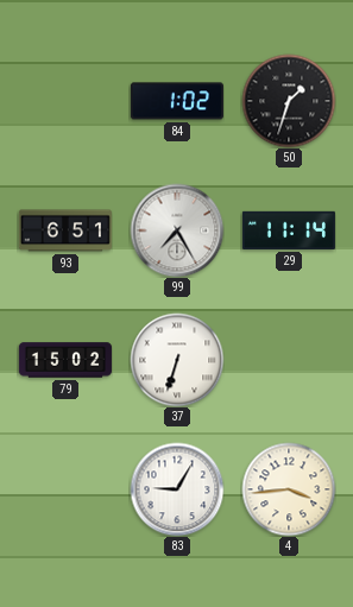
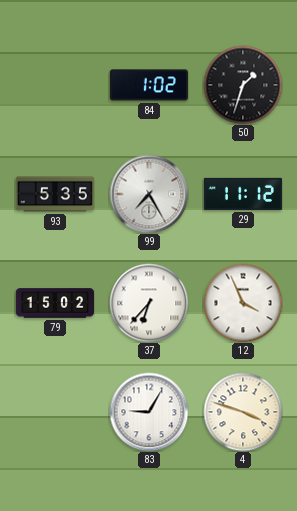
93: 6:51 -> 5:35 (55, 194)
29: 11:14 -> 11:12 (243, 194)
37: 6:33 -> 6:37 (149, 303)
12: none -> 3:56 (243, 303)
4: 3:44 -> 3:48 (243, 412)
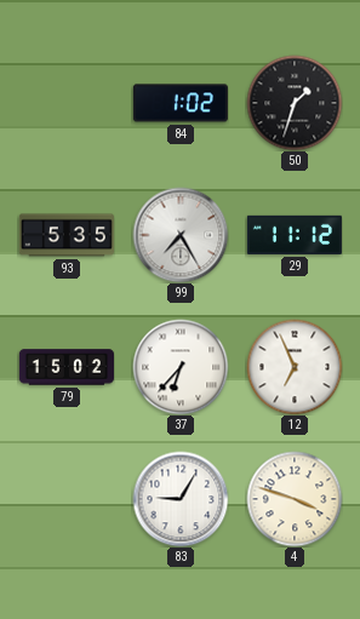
12: 3:56 -> 6:56 (295, 367)
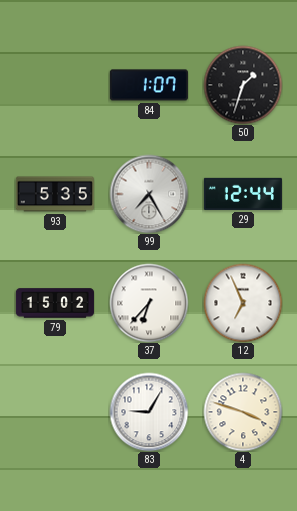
84: 1:02 -> 1:07 (149, 85)
29: 11:12 -> 12:44 (243, 194)
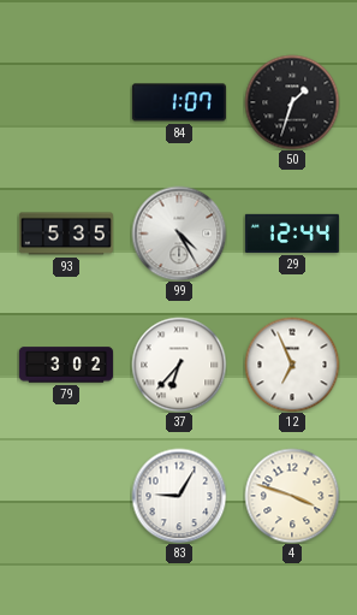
99: 7:25 -> 4:25 (179, 233)
79: 15:02 -> 3:02 (66, 365)
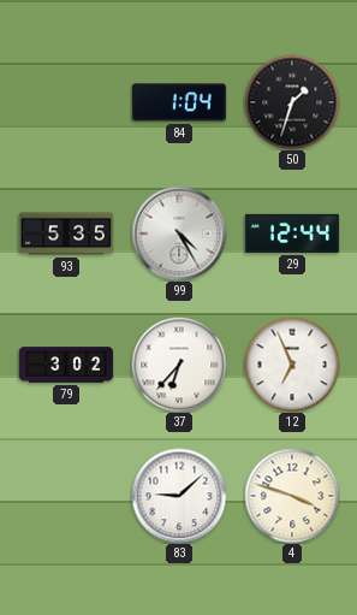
84: 1:07 -> 1:04 (179, 102)
83: 9:05 -> 9:08 (179, 496)
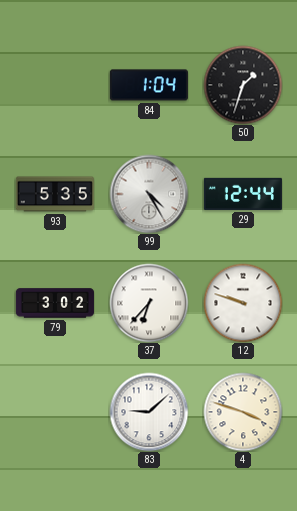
12: 6:56 -> 9:48 (243, 303)
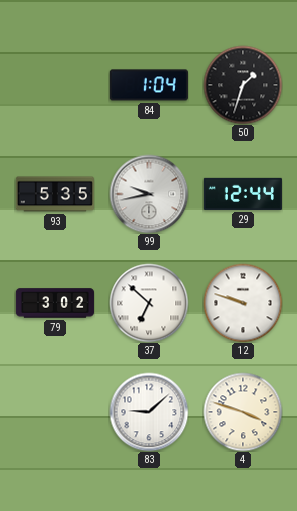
99: 4:25 -> 9:43 (149, 194)
37: 6:37 -> 6:52 (149, 303)
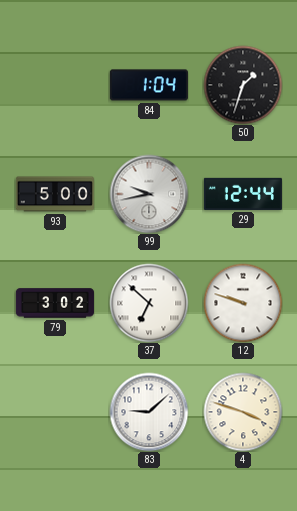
93: 5:35 -> 5:00 (55, 194)
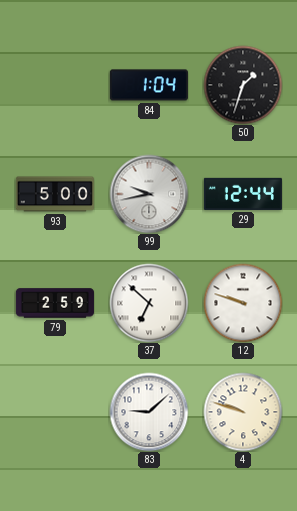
79: 3:02 -> 2:59 (55, 303)
4: 3:48 -> 9:48 (243, 412)
